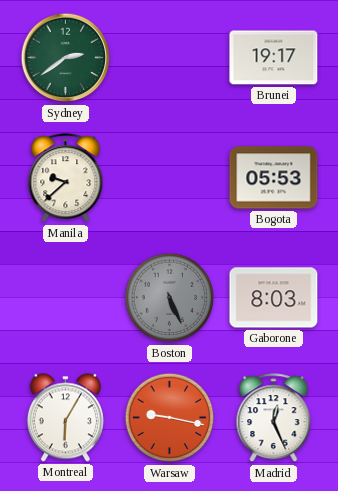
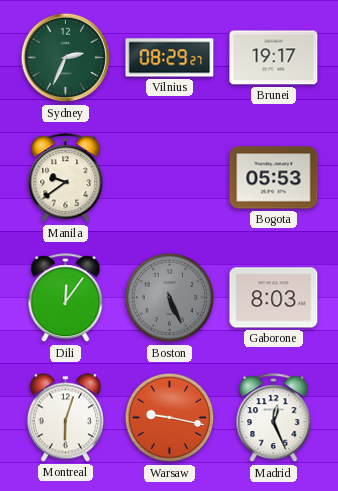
Sydney: 2:39 -> 2:34 (66, 58)
Vilnius: none -> 08:29 (170, 58)
Manila: 9:38 -> 9:39 (66, 178)
Dili: none -> 12:06 (66, 298)
Montreal: 6:05 -> 6:03 (65, 418)
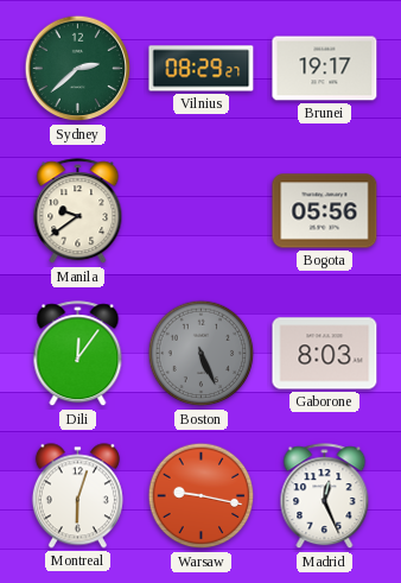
Sydney: 2:34 -> 2:38 (78, 69)
Bogota: 05:53 -> 05:56 (325, 211)
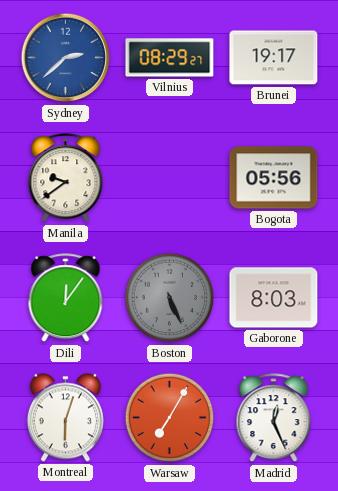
Sydney dial: green -> blue (66, 58)
Warsaw: 9:17 -> 7:05 (170, 418)
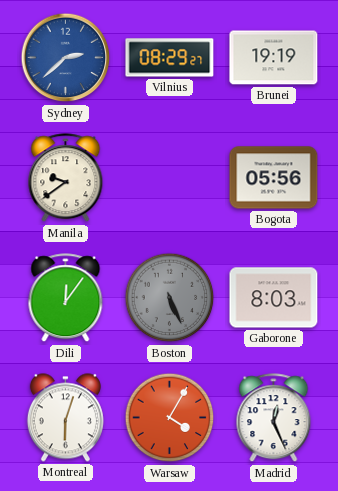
Brunei: 19:17 -> 19:19 (274, 58)
Warsaw: 7:05 -> 4:05 (170, 418)
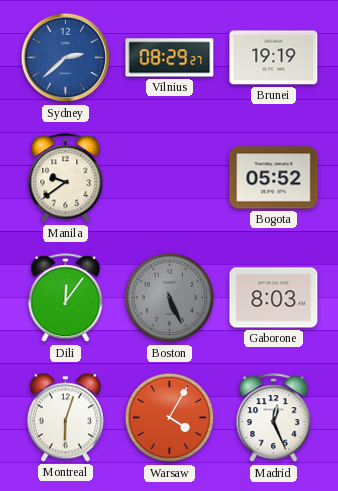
Bogota: 05:56 -> 05:52 (274, 178)
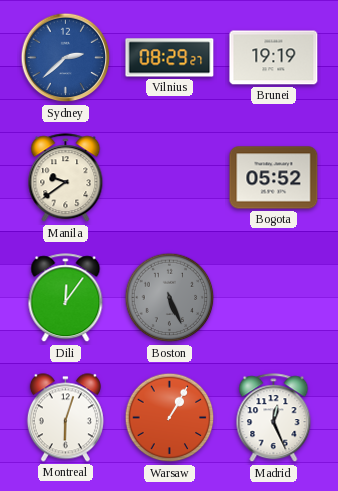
Gaborone: 8:03 -> none (274, 298)
Warsaw: 4:05 -> 1:05 (170, 418)
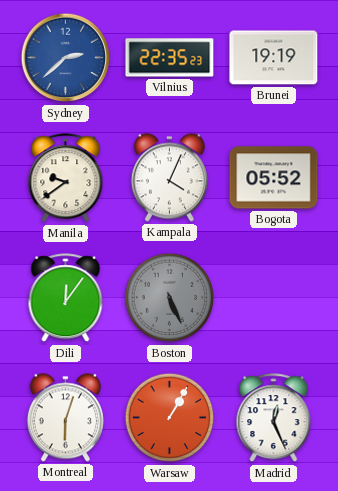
Vilnius: 08:29 -> 22:35 (170, 58)
Kampala: none -> 4:04 (169, 178)
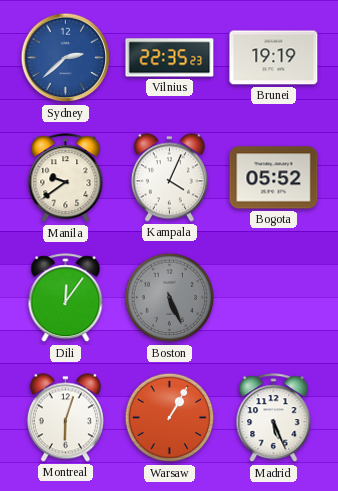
Madrid: 12:26 -> 5:26 (274, 418)
